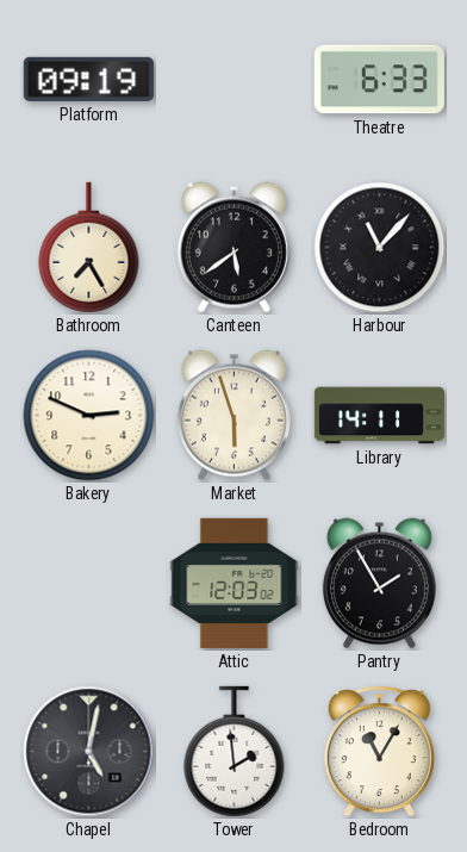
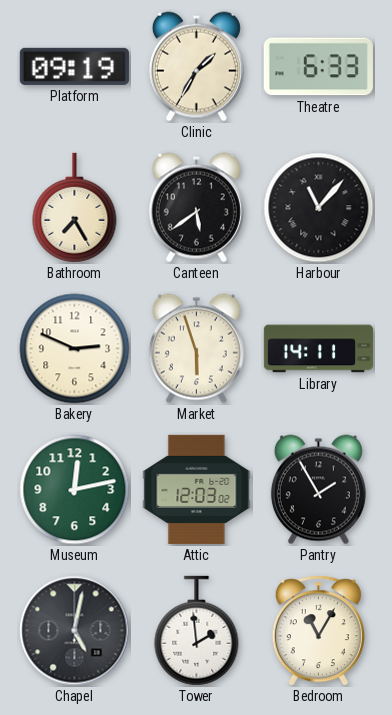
Clinic: none -> 1:35 (196, 67)
Museum: none -> 12:13 (75, 490)
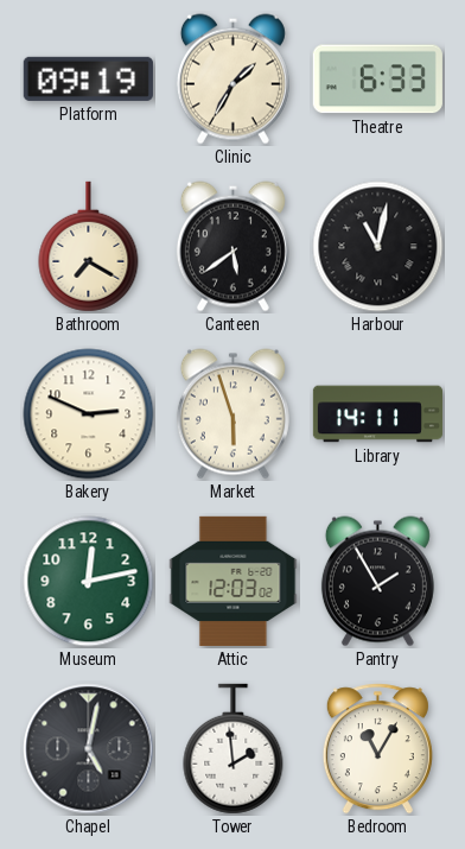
Bathroom: 7:25 -> 7:20 (89, 247)
Harbour: 11:07 -> 11:02 (378, 247)
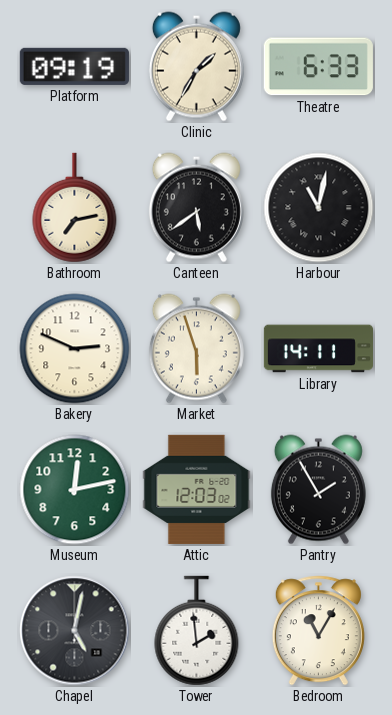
Bathroom: 7:20 -> 7:13 (75, 208)
